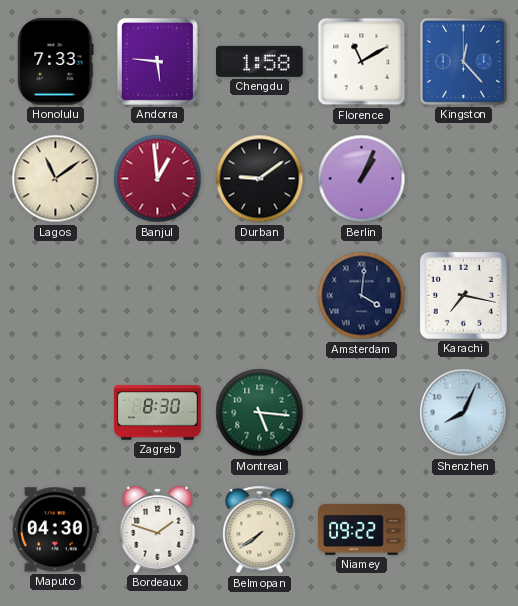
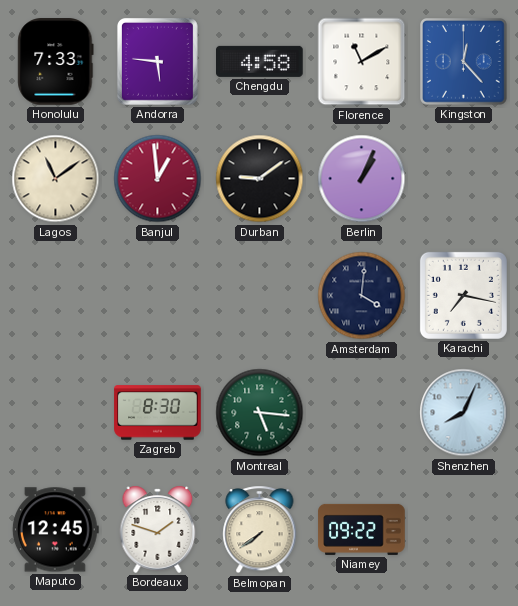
Chengdu: 1:58 -> 4:58 (260, 61)
Maputo: 04:30 -> 12:45 (55, 530)
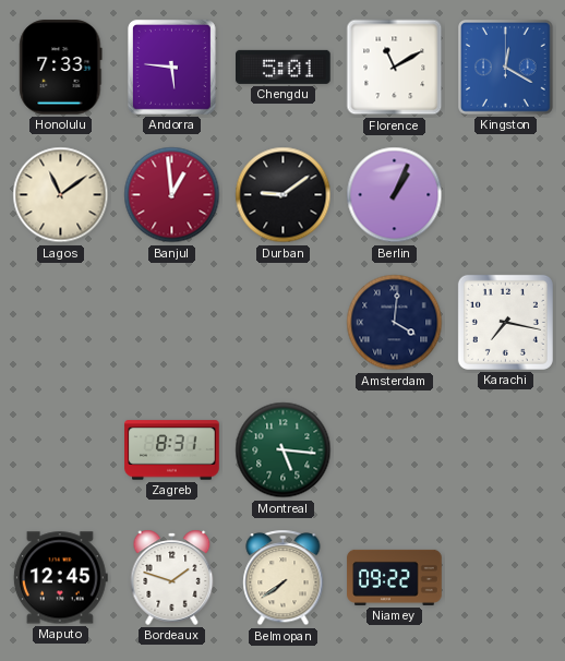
Chengdu: 4:58 -> 5:01 (284, 67)
Kingston: 12:23 -> 12:20 (506, 68)
Zagreb: 8:30 -> 8:31 (172, 450)
Shenzhen: 8:04 -> none (464, 413)
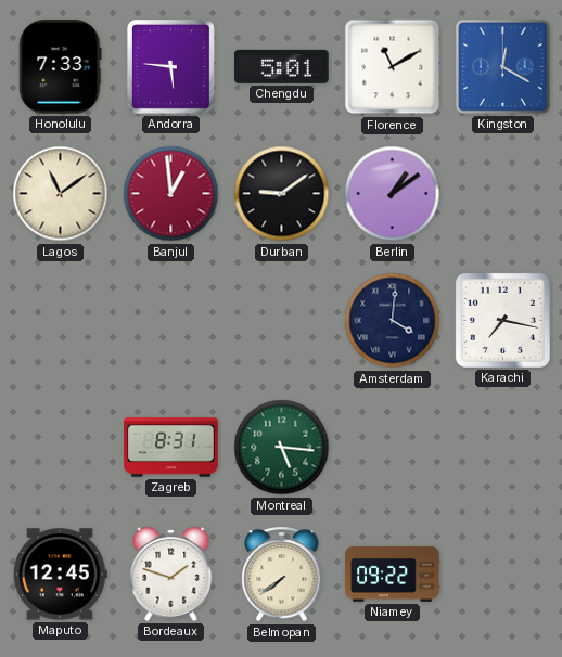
Berlin: 1:04 -> 1:09 (393, 194)
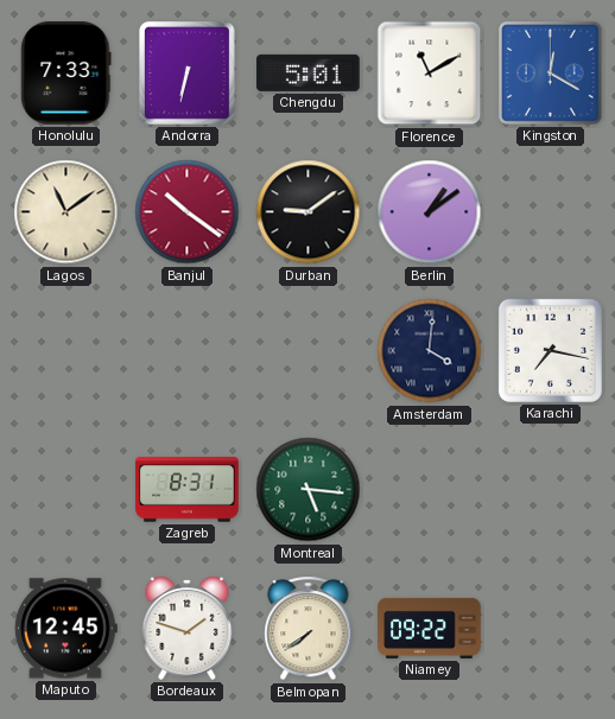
Andorra: 5:46 -> 6:32 (186, 72)
Banjul: 12:59 -> 10:21 (188, 212)
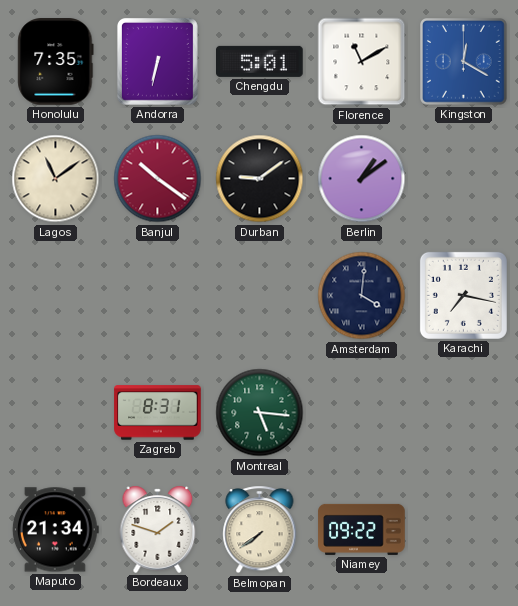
Honolulu: 7:33 -> 7:35 (56, 62)
Maputo: 12:45 -> 21:34 (55, 530)
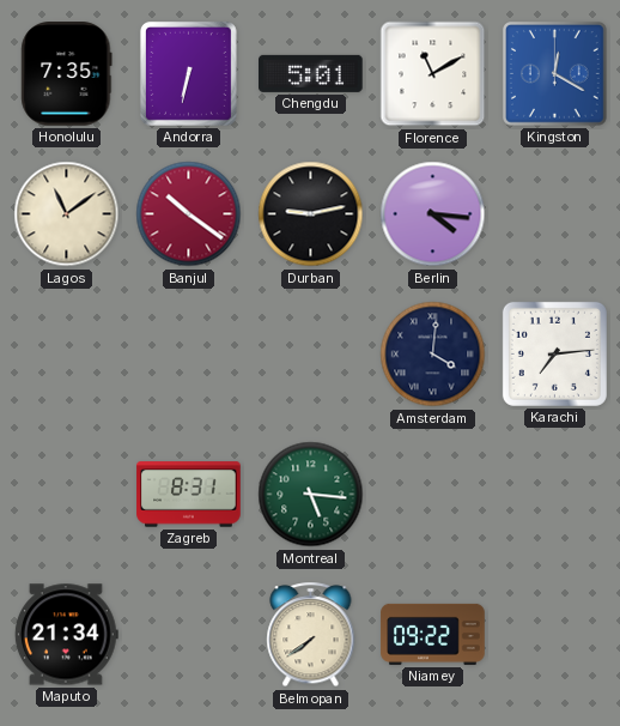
Durban: 9:09 -> 9:13 (311, 214)
Berlin: 1:09 -> 4:16 (433, 214)
Karachi: 7:17 -> 7:14 (554, 353)
Bordeaux: 1:48 -> none (158, 529)
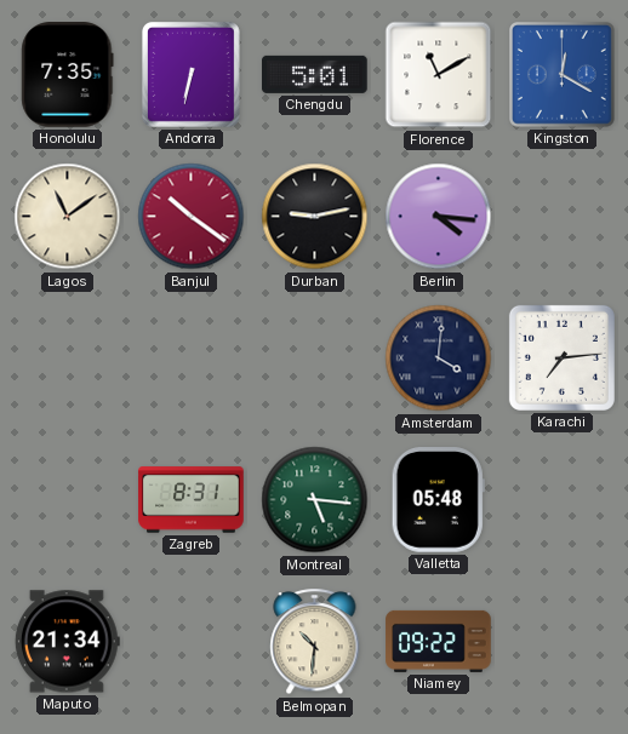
Valletta: none -> 05:48 (438, 500)
Belmopan: 7:39 -> 10:31 (315, 642)
